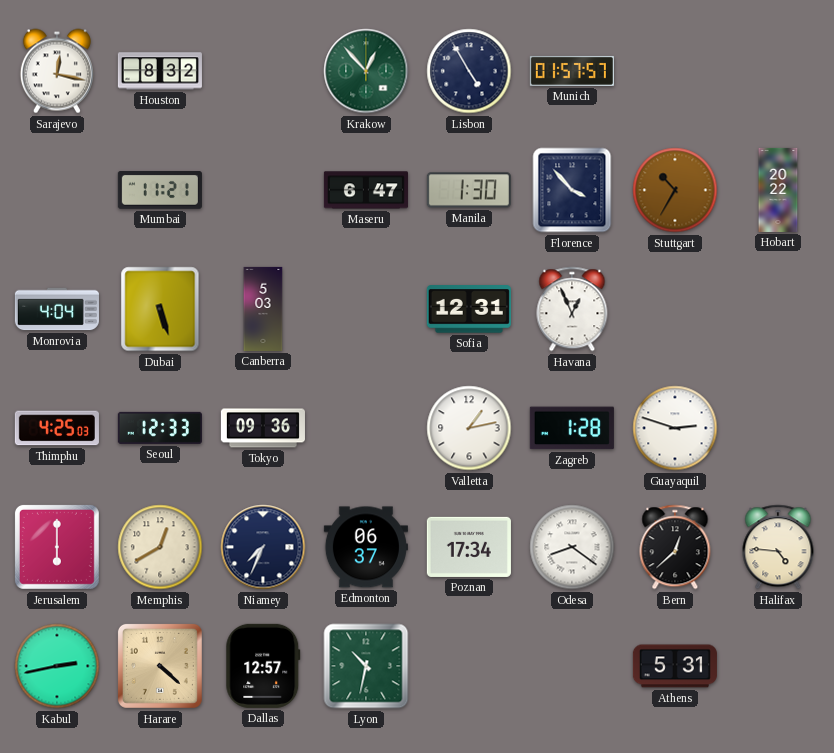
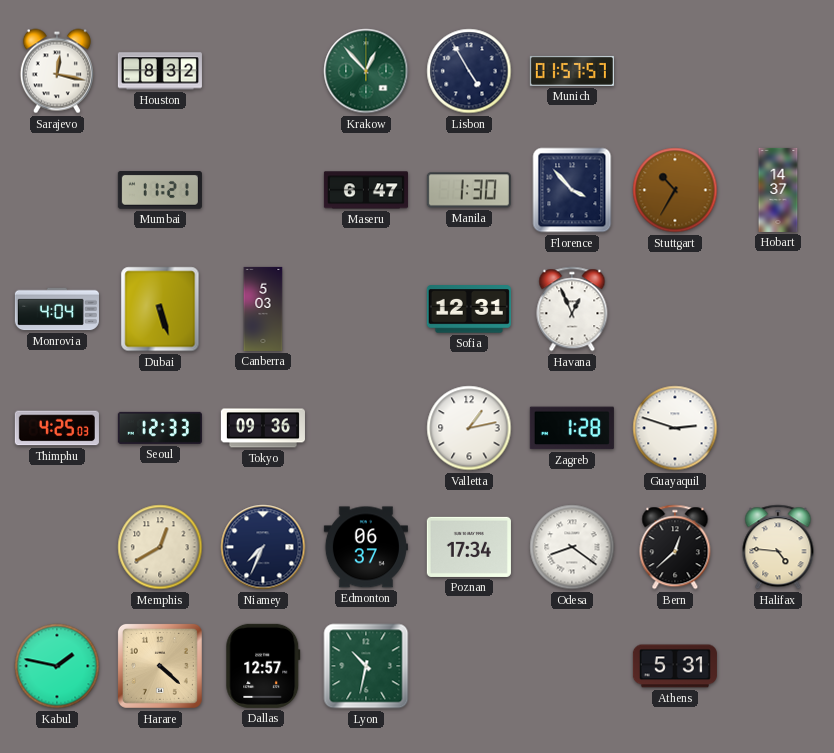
Hobart: 20:22 -> 14:37 (778, 190)
Jerusalem: 6:00 -> none (57, 547)
Kabul: 2:43 -> 1:47 (57, 666)
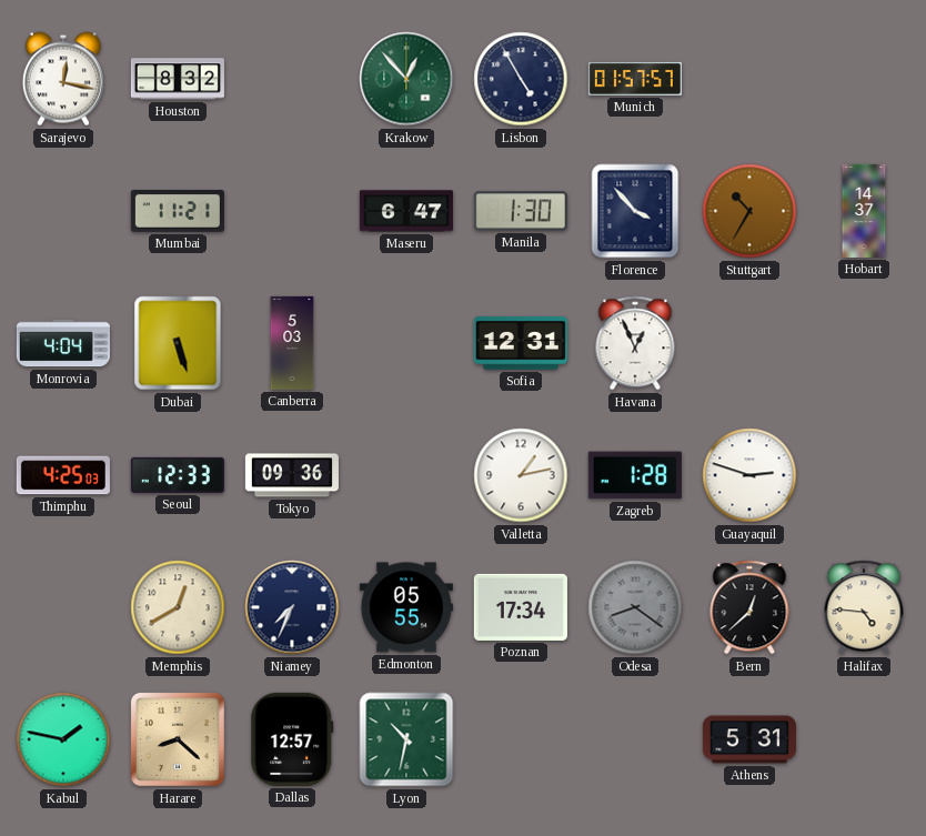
Edmonton: 06:37 -> 05:55 (406, 607)
Odesa dial: white -> grey (635, 607)
Harare: 4:22 -> 8:22 (178, 739)
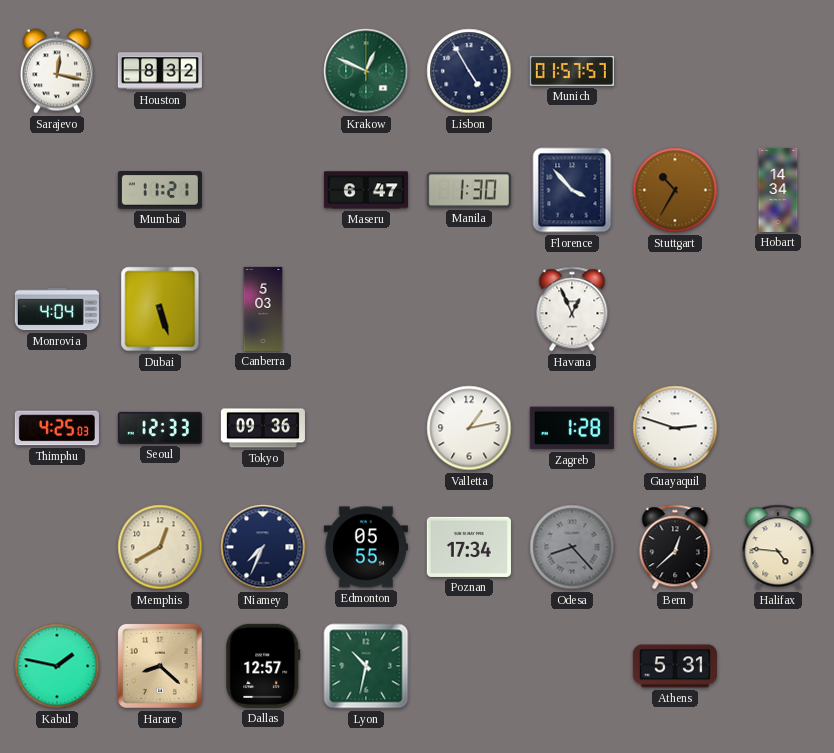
Krakow: 12:53 -> 12:49 (366, 71)
Hobart: 14:37 -> 14:34 (778, 190)
Sofia: 12:31 -> none (521, 343)
Odesa: 8:21 -> 8:23 (572, 547)
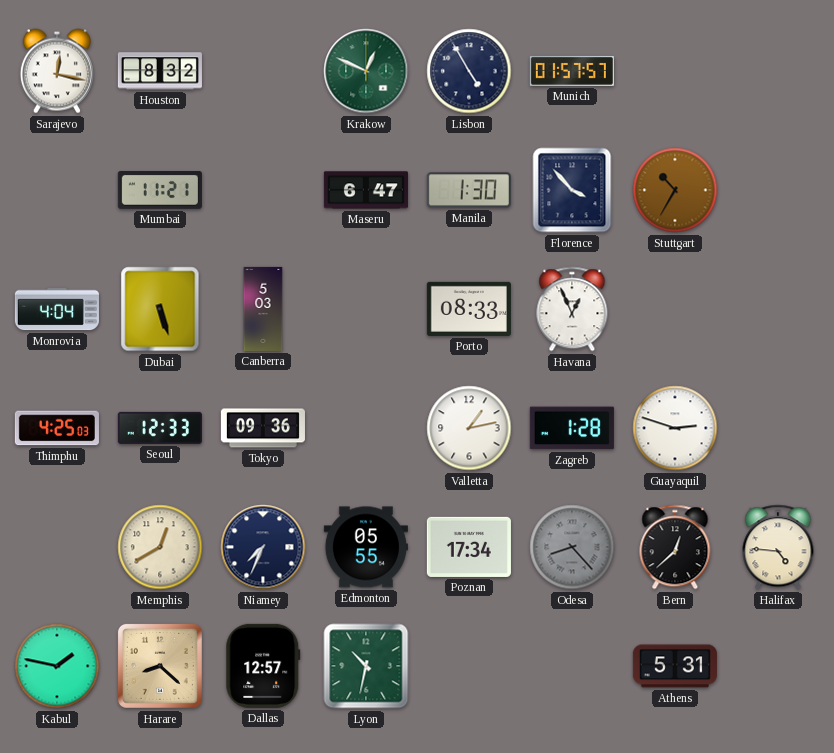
Hobart: 14:34 -> none (778, 190)
Porto: none -> 08:33 (469, 309)
